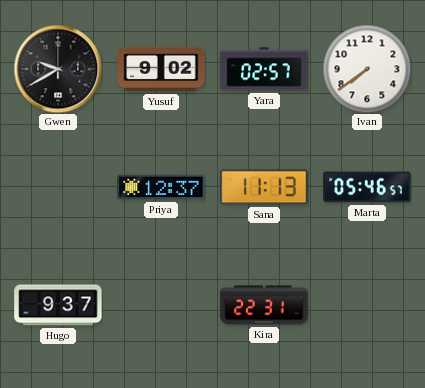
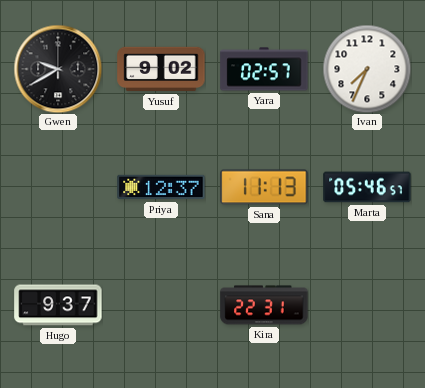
Ivan: 7:39 -> 7:34 (367, 69)
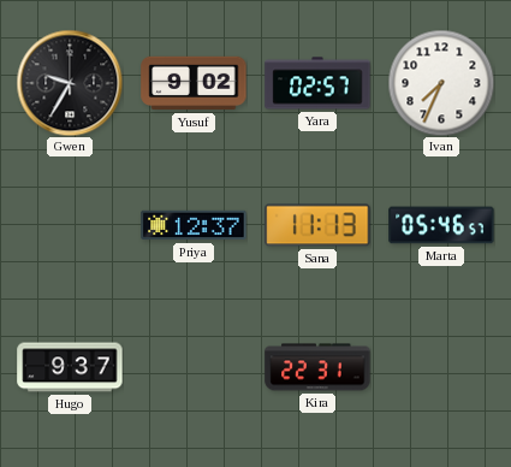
Gwen: 9:40 -> 9:35 (70, 83)
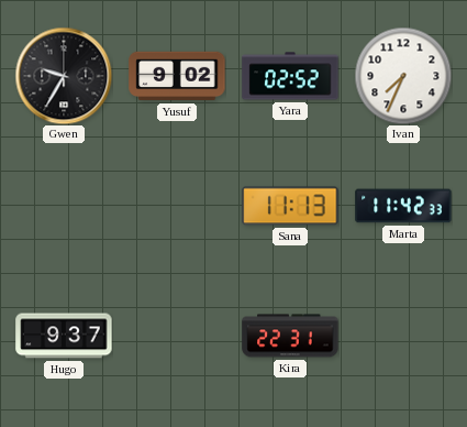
Yara: 02:57 -> 02:52 (290, 76)
Priya: 12:37 -> none (194, 225)
Marta: 05:46 -> 11:42 (403, 206)
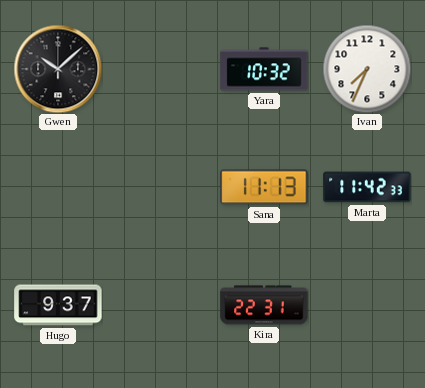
Gwen: 9:35 -> 10:08 (58, 69)
Yusuf: 9:02 -> none (177, 76)
Yara: 02:52 -> 10:32 (264, 69)
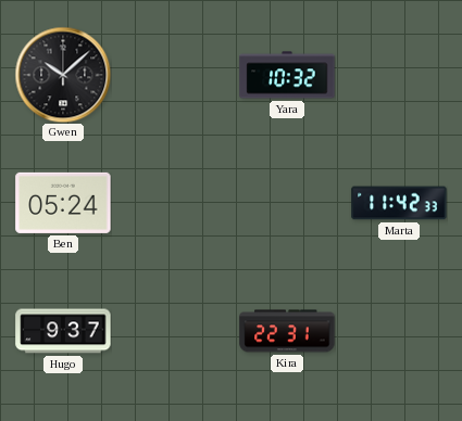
Ivan: 7:34 -> none (367, 69)
Ben: none -> 05:24 (63, 203)
Sana: 11:13 -> none (264, 187)
